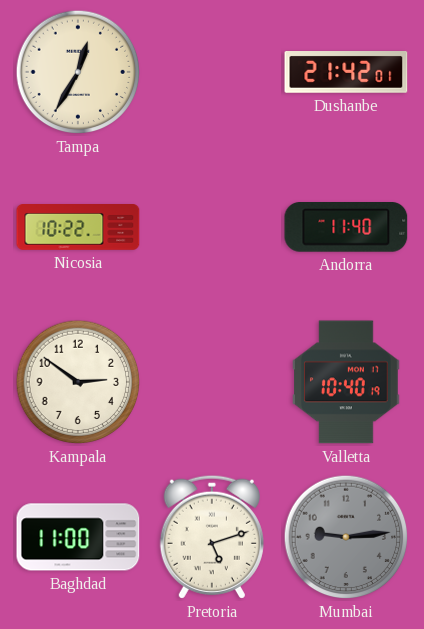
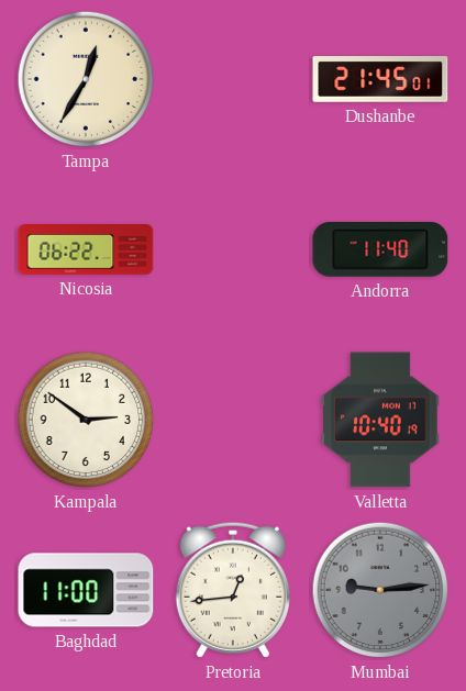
Dushanbe: 21:42 -> 21:45 (380, 80)
Nicosia: 10:22 -> 06:22 (86, 250)
Pretoria: 5:12 -> 12:44 (233, 590)
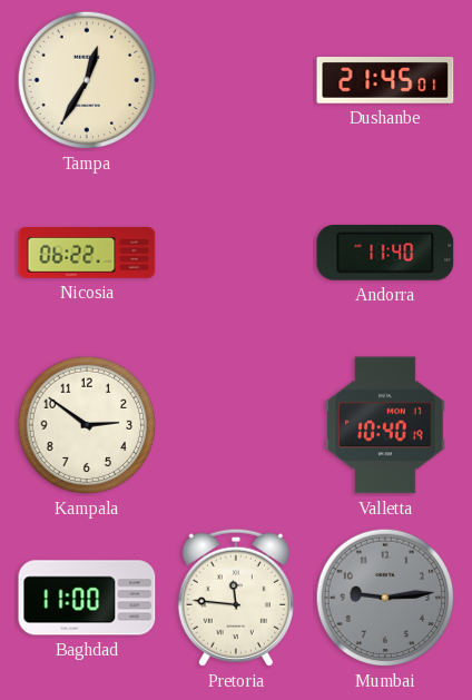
Pretoria: 12:44 -> 11:46 (236, 598)
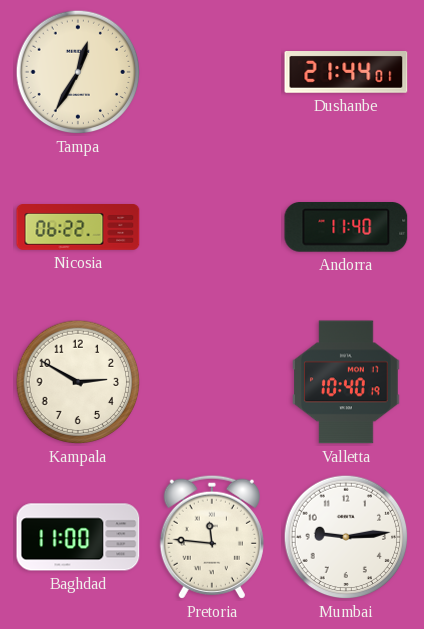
Dushanbe: 21:45 -> 21:44 (346, 73)
Kampala: 2:51 -> 2:50 (78, 382)
Mumbai dial: grey -> white (346, 537)
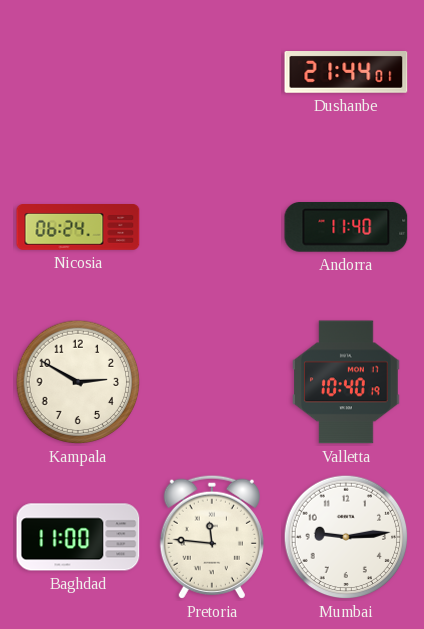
Tampa: 12:35 -> none (78, 72)
Nicosia: 06:22 -> 06:24 (78, 228)
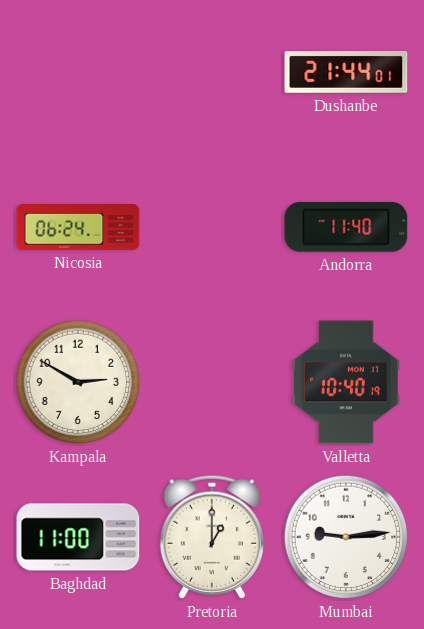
Pretoria: 11:46 -> 1:00 (212, 537)
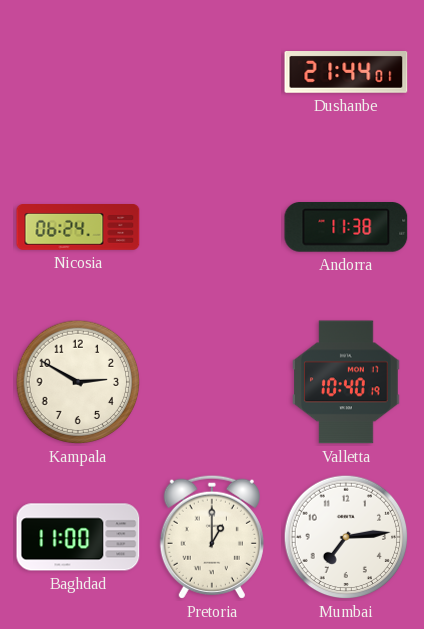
Andorra: 11:40 -> 11:38 (346, 228)
Mumbai: 9:14 -> 7:14 (346, 537)
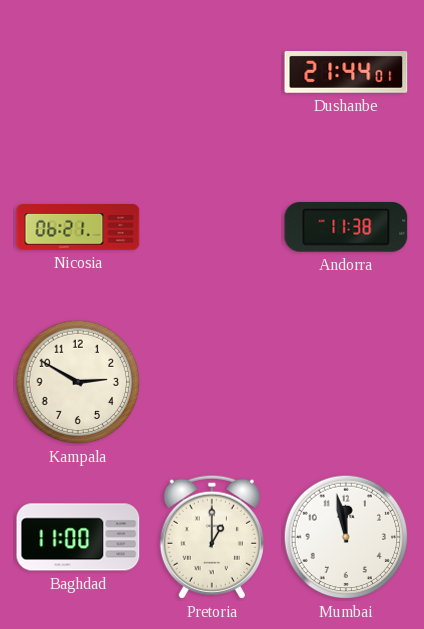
Nicosia: 06:24 -> 06:21 (78, 228)
Valletta: 10:40 -> none (346, 382)
Mumbai: 7:14 -> 11:58 (346, 537)
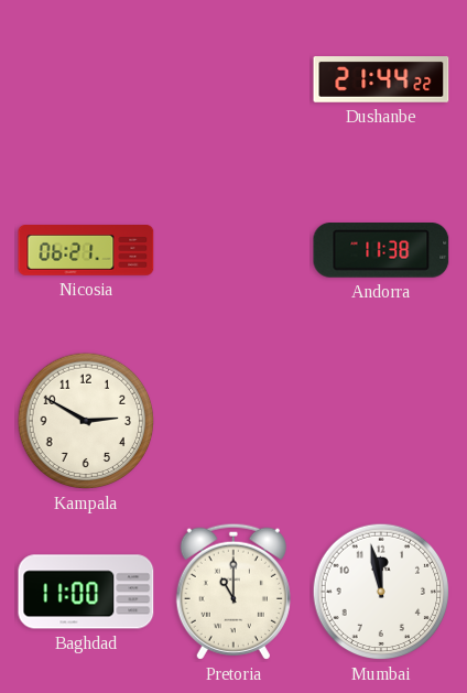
Dushanbe: 21:44:01 -> 21:44:22 (381, 80)
Pretoria: 1:00 -> 11:00 (233, 592)
